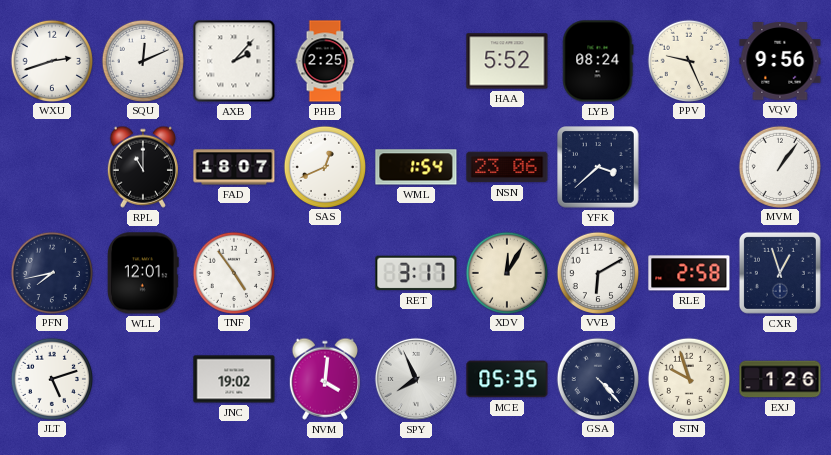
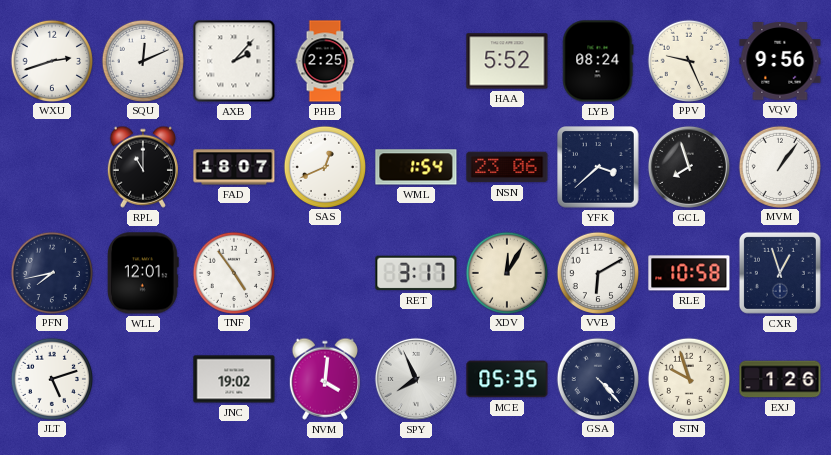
GCL: none -> 7:57 (689, 167)
RLE: 2:58 -> 10:58 (689, 273)
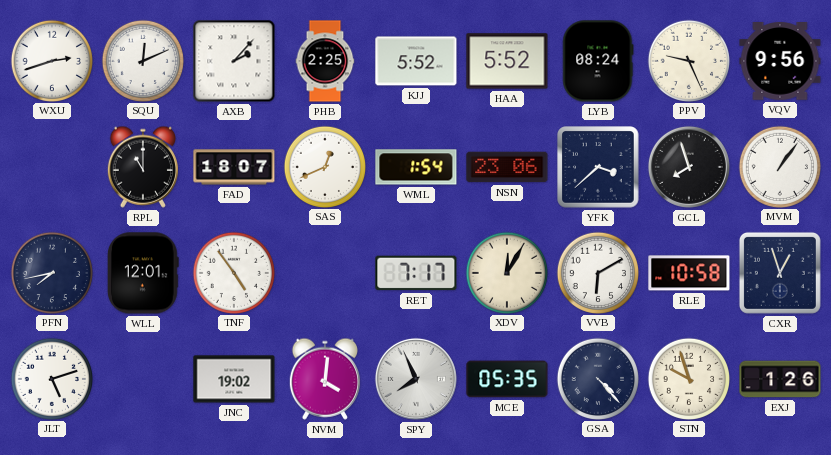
KJJ: none -> 5:52 (416, 61)
RET: 3:17 -> 7:17 (416, 273)
